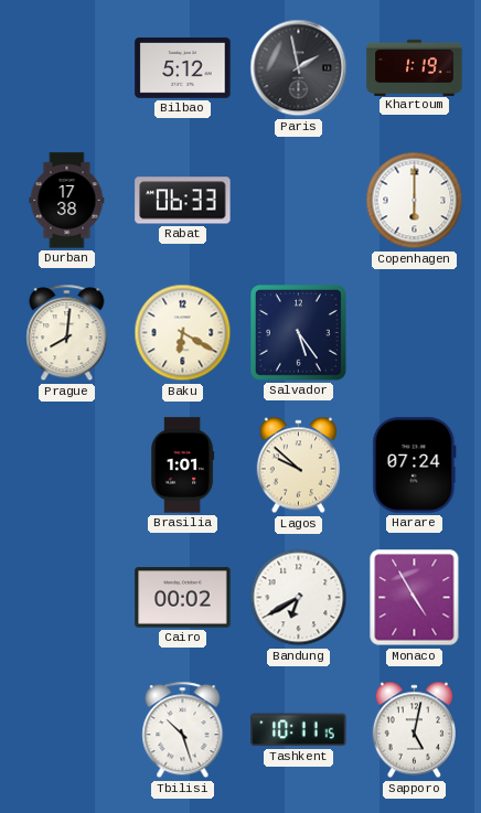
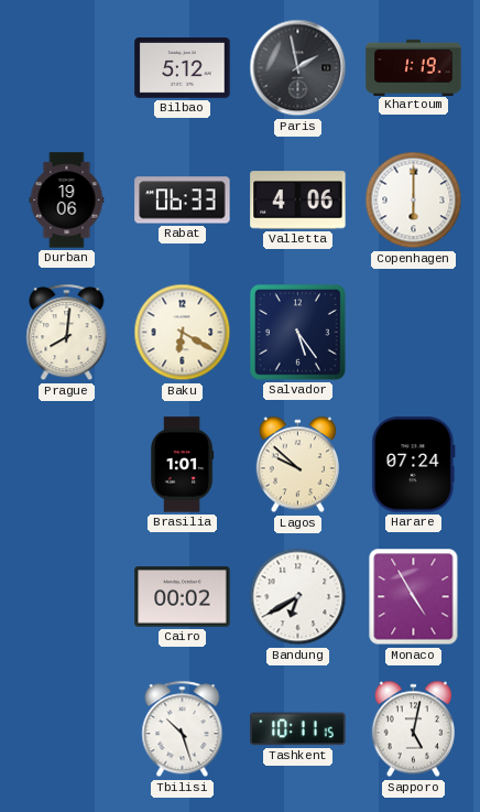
Durban: 17:38 -> 19:06 (67, 201)
Valletta: none -> 4:06 (298, 201)
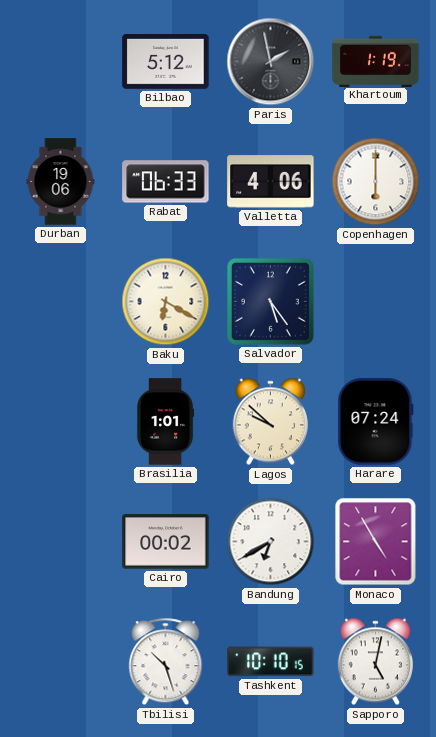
Prague: 8:01 -> none (67, 333)
Tashkent: 10:11 -> 10:10 (271, 662)
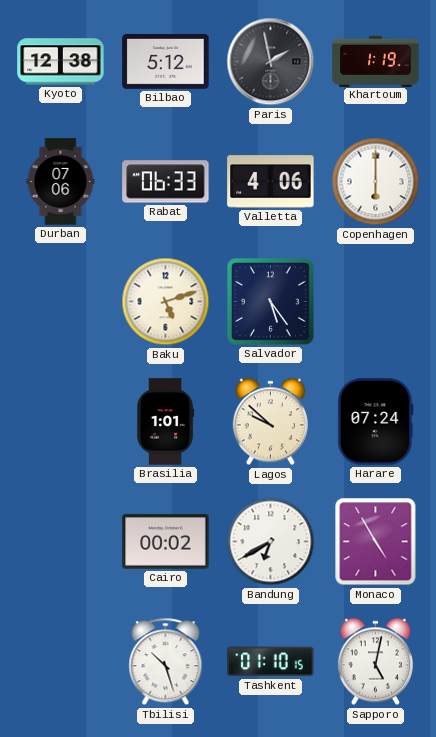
Kyoto: none -> 12:38 (61, 62)
Durban: 19:06 -> 07:06 (61, 182)
Baku: 6:20 -> 5:12 (166, 302)
Tashkent: 10:10 -> 01:10 (271, 662)
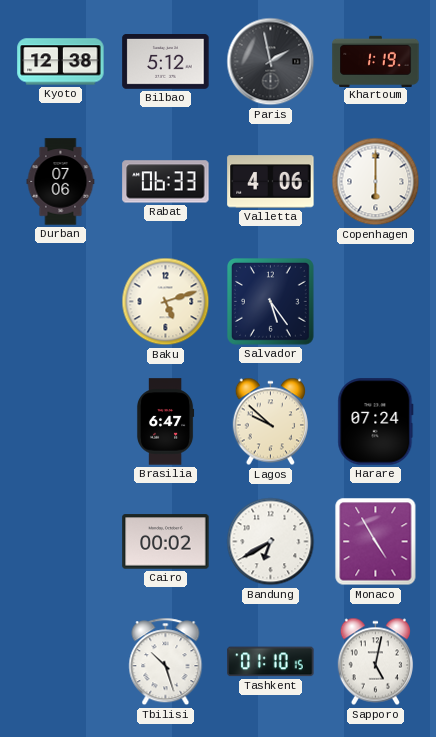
Brasilia: 1:01 -> 6:47 (165, 422)
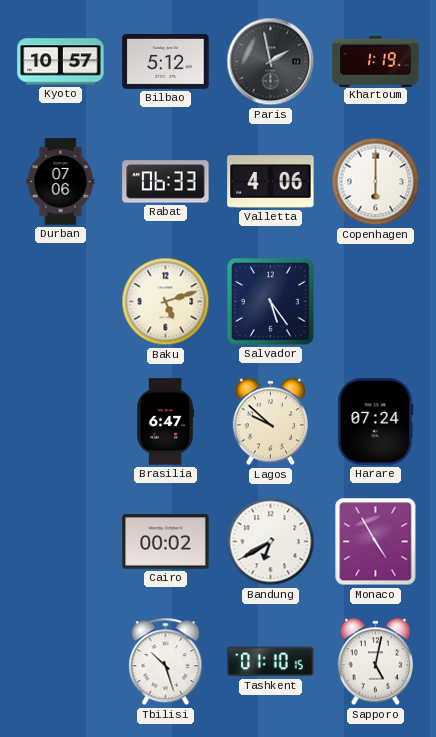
Kyoto: 12:38 -> 10:57 (61, 62)
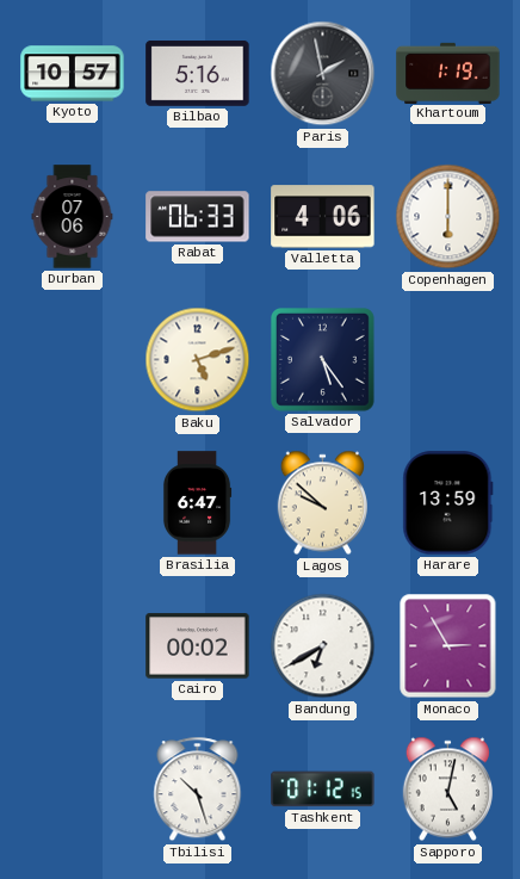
Bilbao: 5:12 -> 5:16 (198, 74)
Harare: 07:24 -> 13:59 (448, 503)
Monaco: 4:55 -> 2:55 (448, 646)
Tashkent: 01:10 -> 01:12 (323, 790)
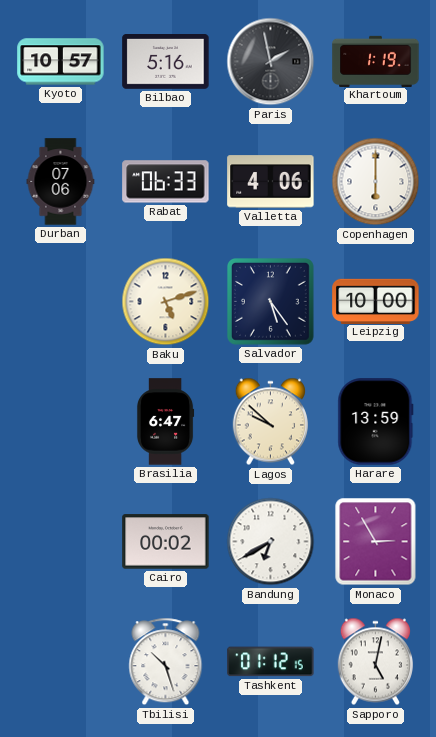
Leipzig: none -> 10:00 (376, 301)
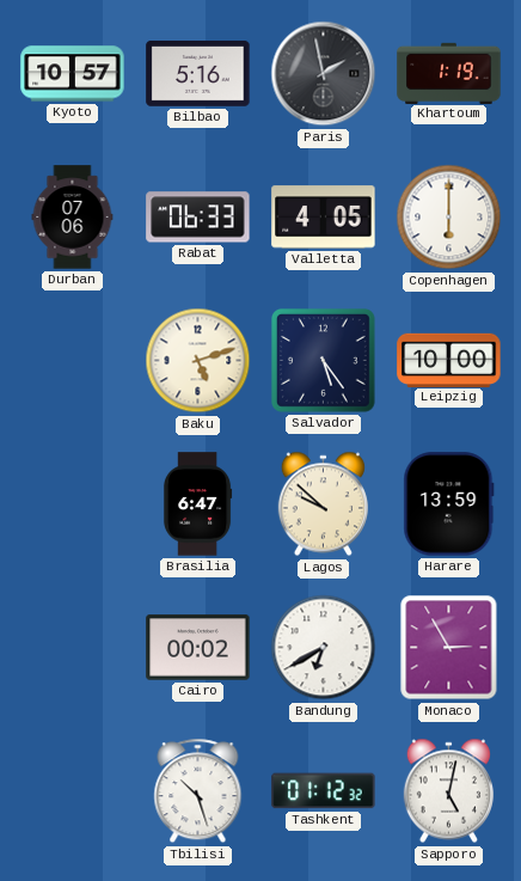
Valletta: 4:06 -> 4:05 (324, 218)
Tashkent: 01:12:15 -> 01:12:32 (324, 791)
